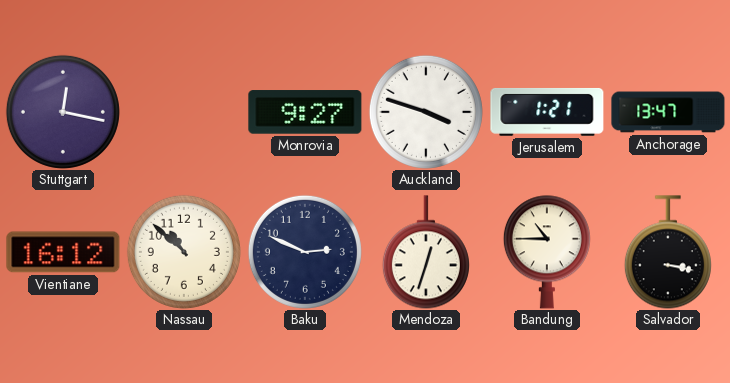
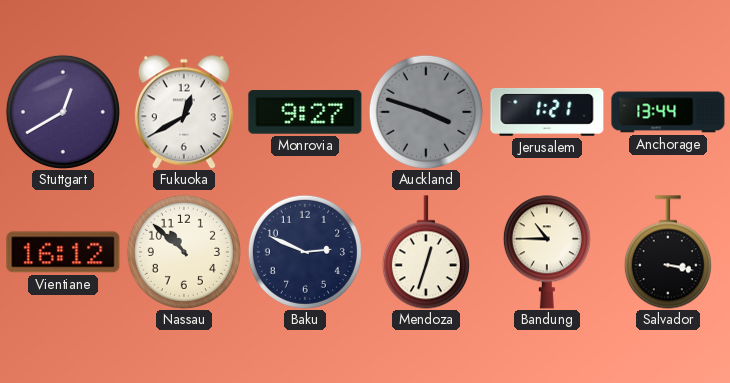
Stuttgart: 12:17 -> 12:40 (63, 112)
Fukuoka: none -> 12:40 (184, 112)
Auckland dial: white -> grey (426, 112)
Anchorage: 13:47 -> 13:44 (668, 112)
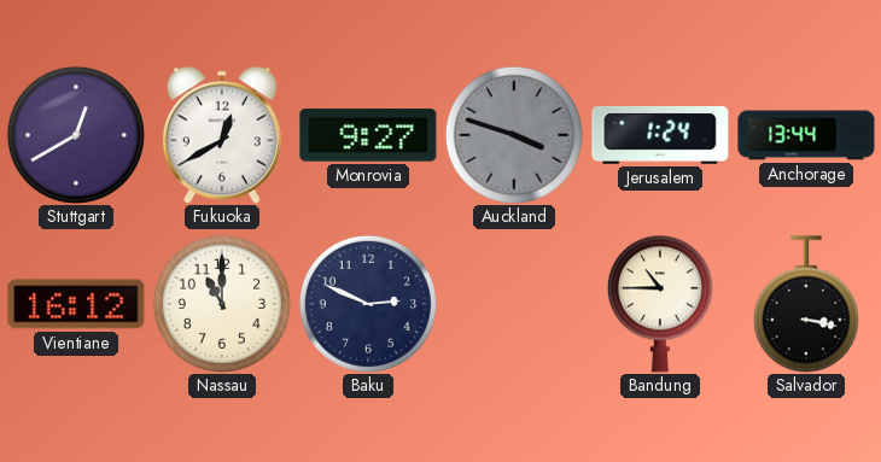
Jerusalem: 1:21 -> 1:24 (660, 135)
Nassau: 10:52 -> 11:00 (222, 304)
Mendoza: 12:33 -> none (426, 252)
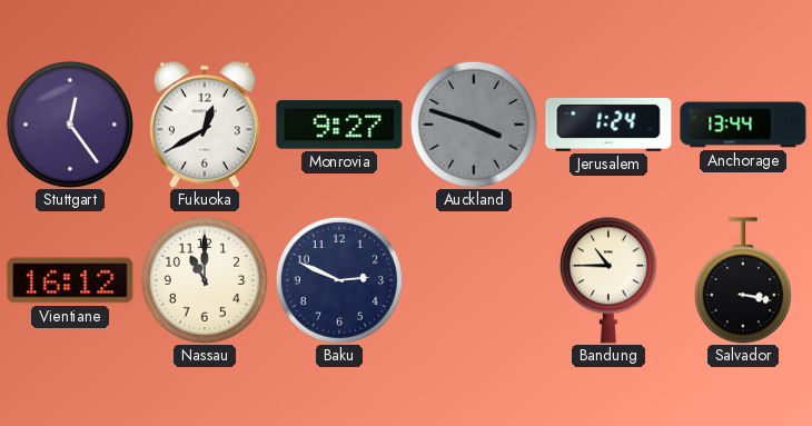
Stuttgart: 12:40 -> 12:24 (70, 125)
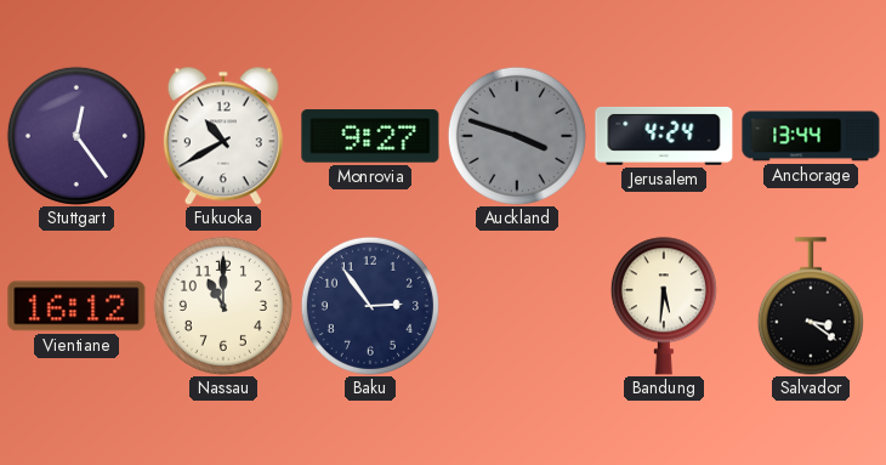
Fukuoka: 12:40 -> 10:40 (223, 136)
Jerusalem: 1:24 -> 4:24 (664, 136)
Baku: 2:49 -> 2:54 (370, 306)
Bandung: 10:45 -> 5:31 (664, 306)
Salvador: 3:17 -> 3:21 (811, 306)
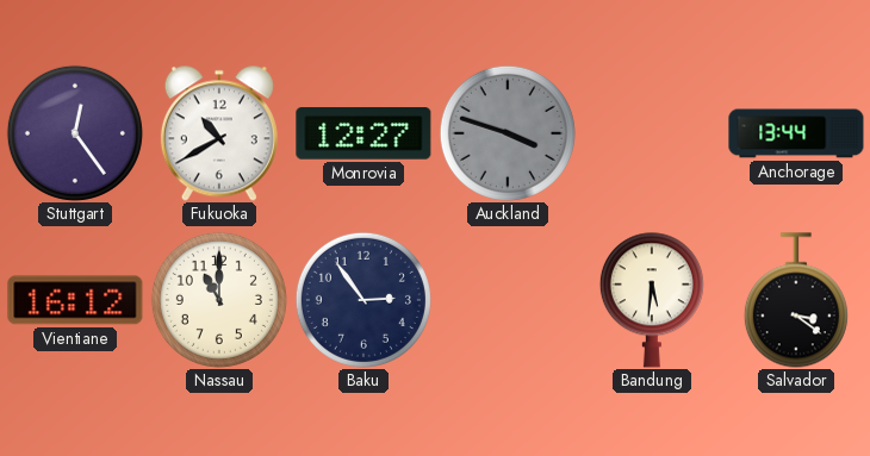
Monrovia: 9:27 -> 12:27 (363, 133)
Jerusalem: 4:24 -> none (664, 136)
